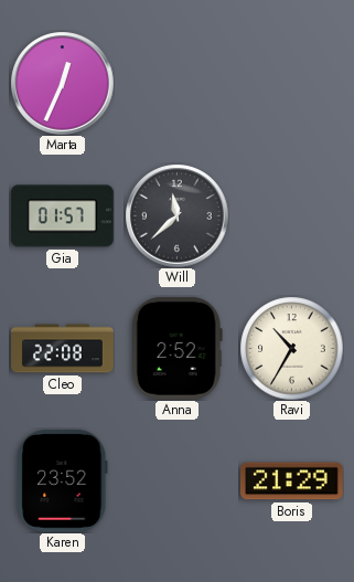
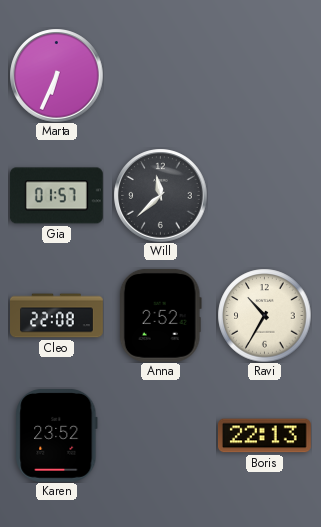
Marta: 12:34 -> 6:34 (56, 75)
Boris: 21:29 -> 22:13 (264, 436)
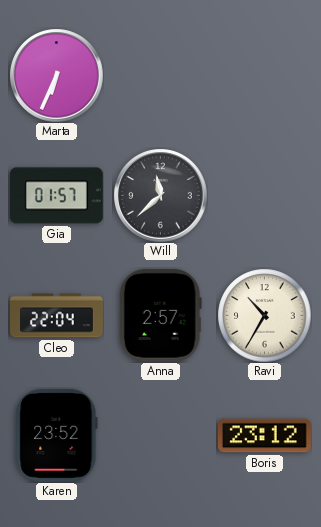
Cleo: 22:08 -> 22:04 (57, 316)
Anna: 2:52 -> 2:57 (160, 315)
Boris: 22:13 -> 23:12 (264, 436)
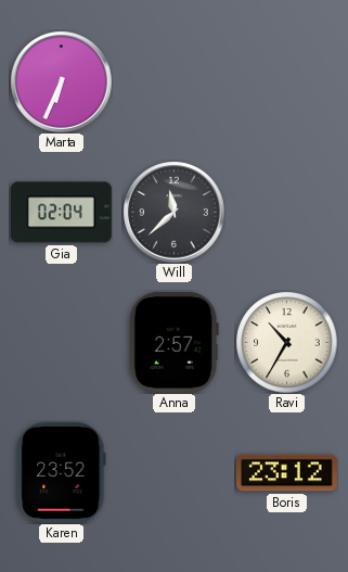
Gia: 01:57 -> 02:04 (61, 213)
Cleo: 22:04 -> none (57, 316)
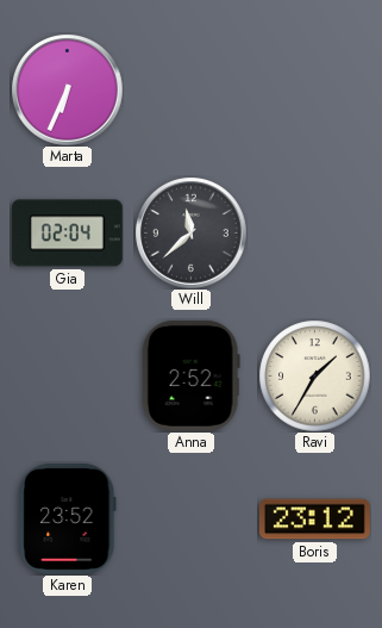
Anna: 2:57 -> 2:52 (190, 375)
Ravi: 10:35 -> 1:35 (314, 375)
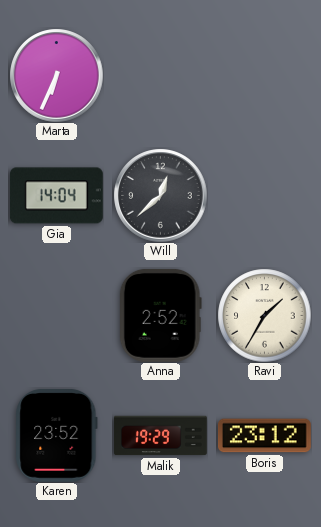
Gia: 02:04 -> 14:04 (56, 196)
Will: 11:38 -> 12:38 (160, 195)
Malik: none -> 19:29 (160, 436)
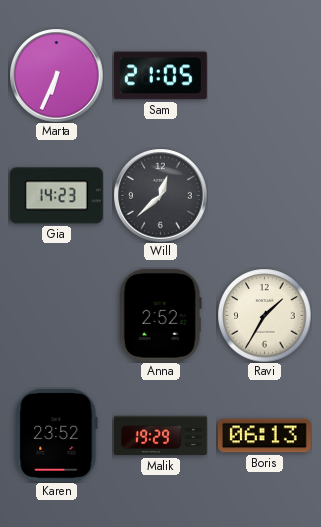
Sam: none -> 21:05 (160, 76)
Gia: 14:04 -> 14:23 (56, 196)
Boris: 23:12 -> 06:13 (264, 436)
